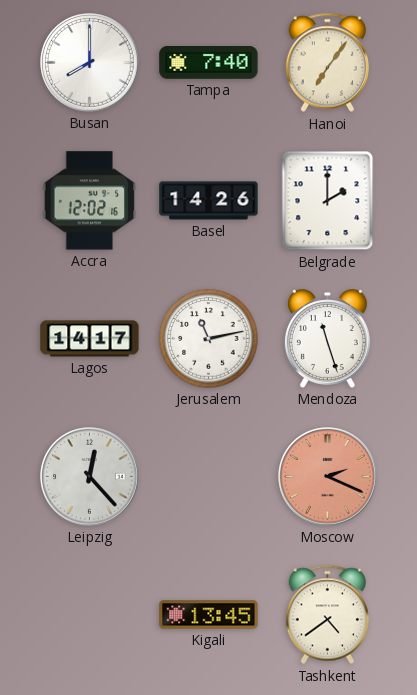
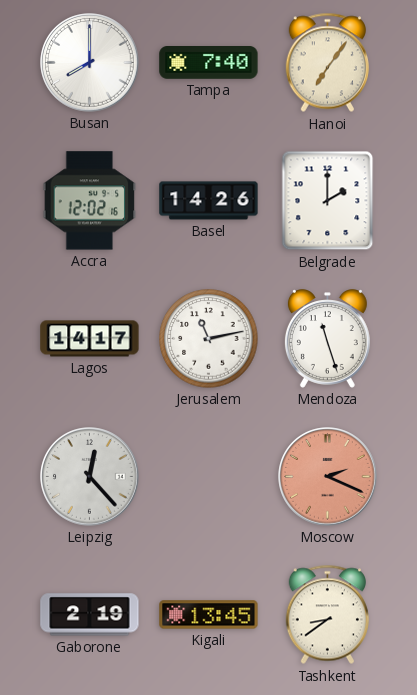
Gaborone: none -> 2:19 (90, 615)
Tashkent: 4:39 -> 8:39 (327, 615)
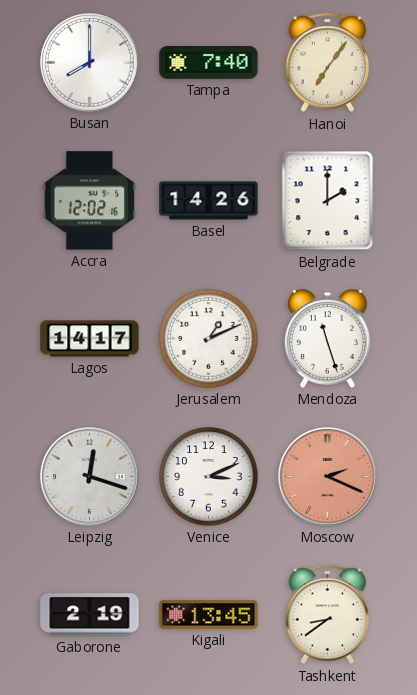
Jerusalem: 11:13 -> 1:11 (209, 339)
Leipzig: 12:23 -> 12:18 (90, 477)
Venice: none -> 3:11 (209, 477)
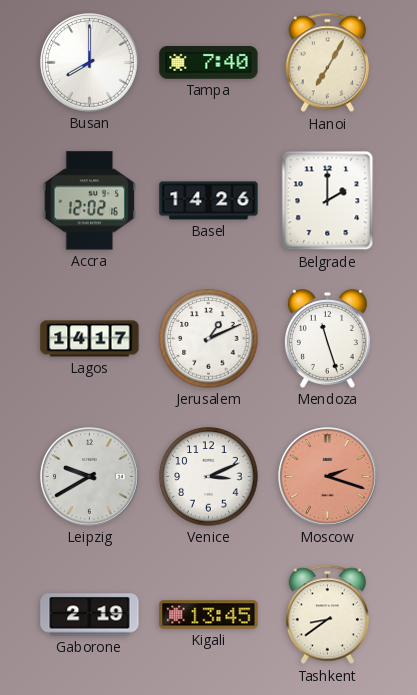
Hanoi: 7:06 -> 7:05 (327, 63)
Leipzig: 12:18 -> 9:40 (90, 477)
Moscow: 2:19 -> 2:18 (328, 477)
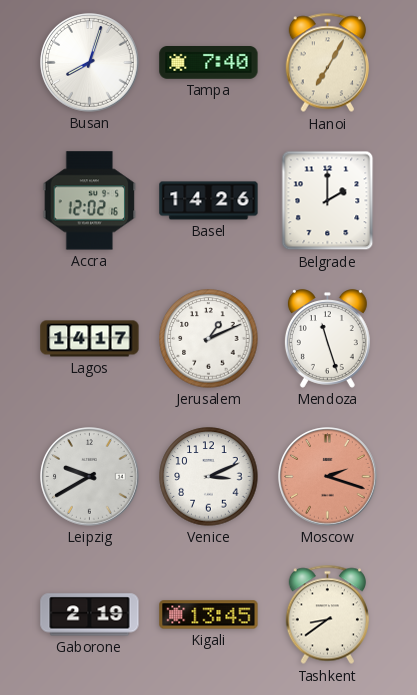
Busan: 8:00 -> 8:03 (90, 63)
